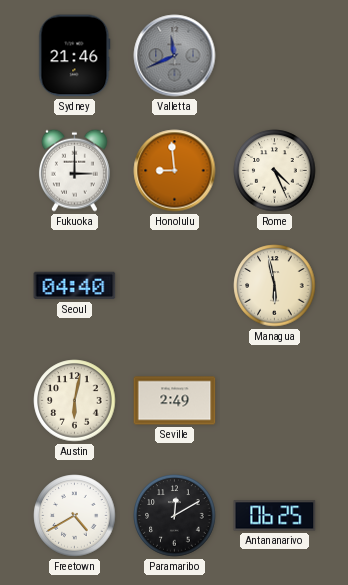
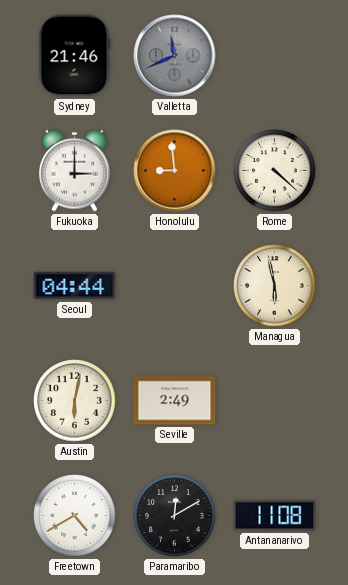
Rome: 4:26 -> 4:22 (275, 171)
Seoul: 04:40 -> 04:44 (75, 286)
Antananarivo: 06:25 -> 11:08 (275, 516)
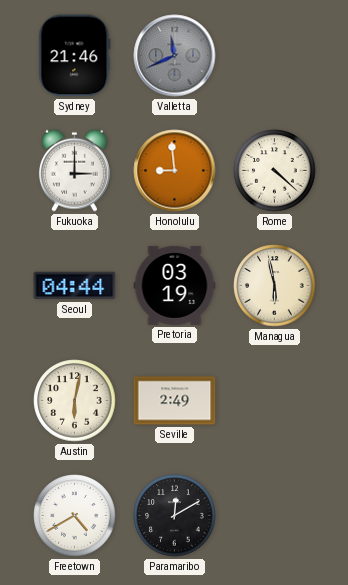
Pretoria: none -> 03:19 (175, 285)
Antananarivo: 11:08 -> none (275, 516)
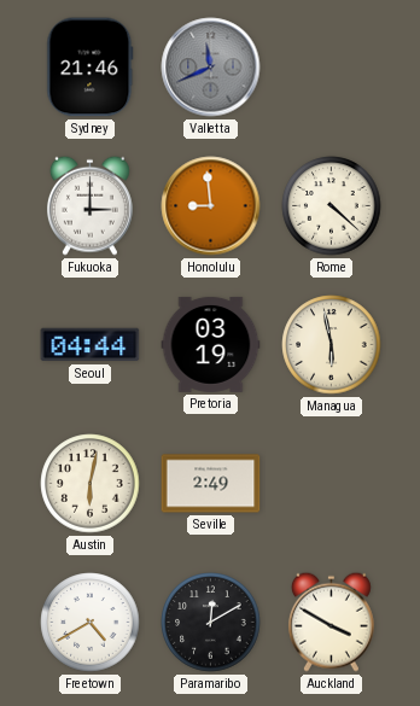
Auckland: none -> 3:50 (331, 622)
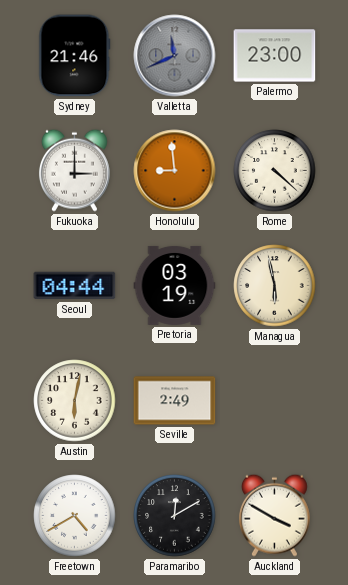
Palermo: none -> 23:00 (275, 56)
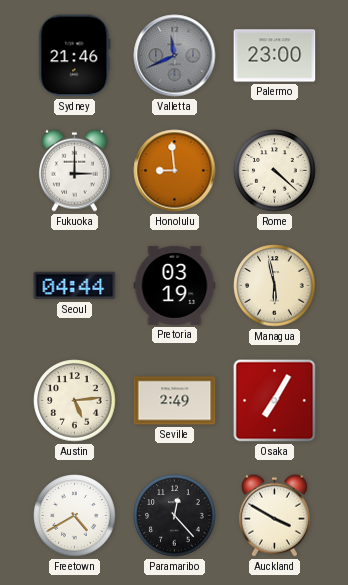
Austin: 6:02 -> 5:14 (75, 401)
Osaka: none -> 7:05 (275, 401)
Paramaribo: 12:10 -> 12:23 (175, 516)
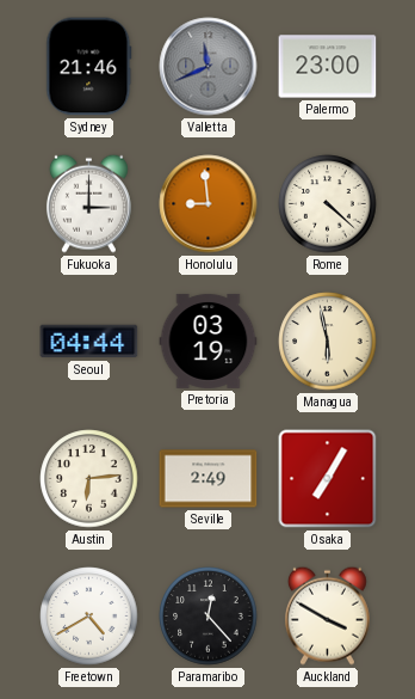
Austin: 5:14 -> 6:14 (89, 479)
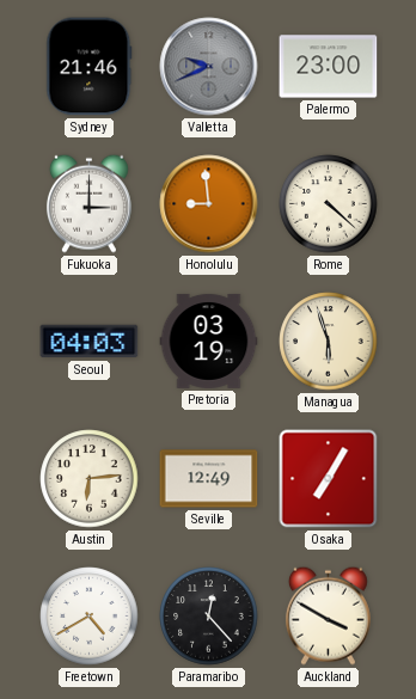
Valletta: 11:41 -> 9:41 (209, 67)
Seoul: 04:44 -> 04:03 (90, 342)
Managua: 5:58 -> 5:57 (329, 342)
Seville: 2:49 -> 12:49 (209, 479)
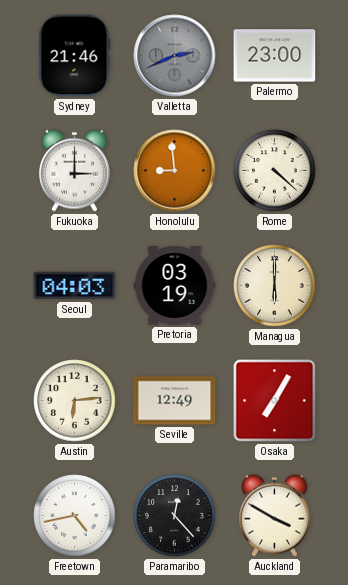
Valletta: 9:41 -> 2:41 (175, 56)
Managua: 5:57 -> 6:00 (275, 286)
Freetown: 4:40 -> 4:43 (75, 516)
